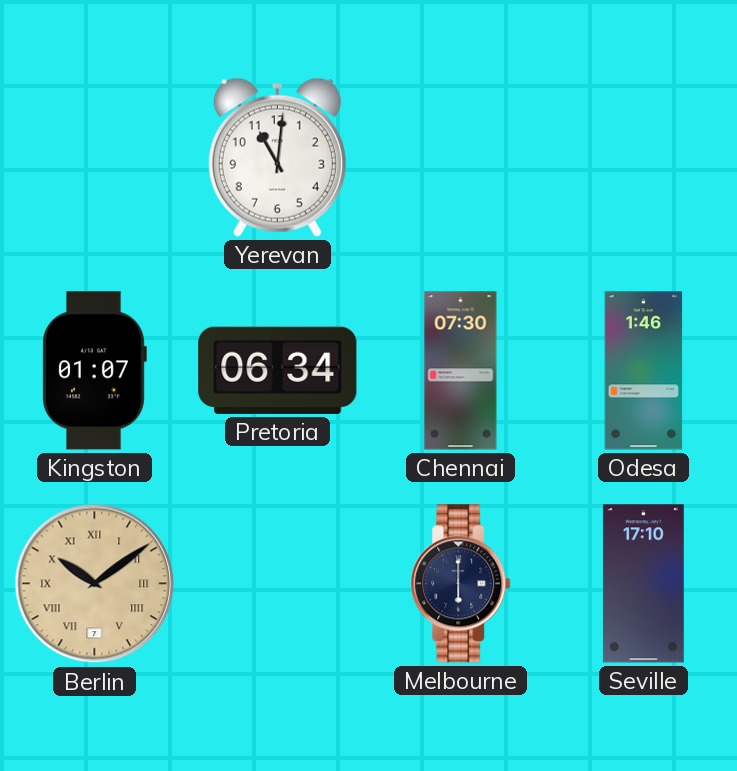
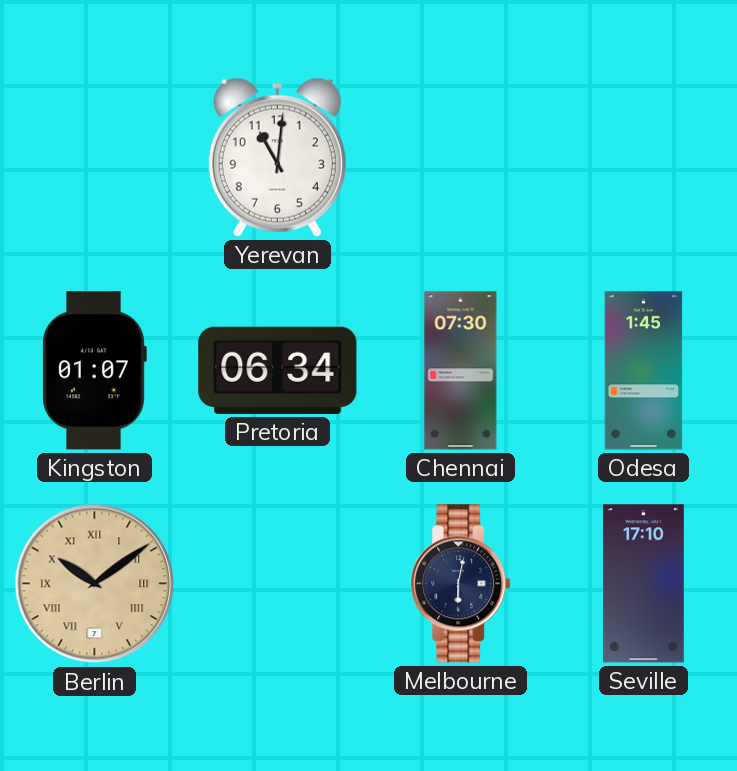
Odesa: 1:46 -> 1:45 (644, 371)
Melbourne: 6:00 -> 6:02 (461, 584)
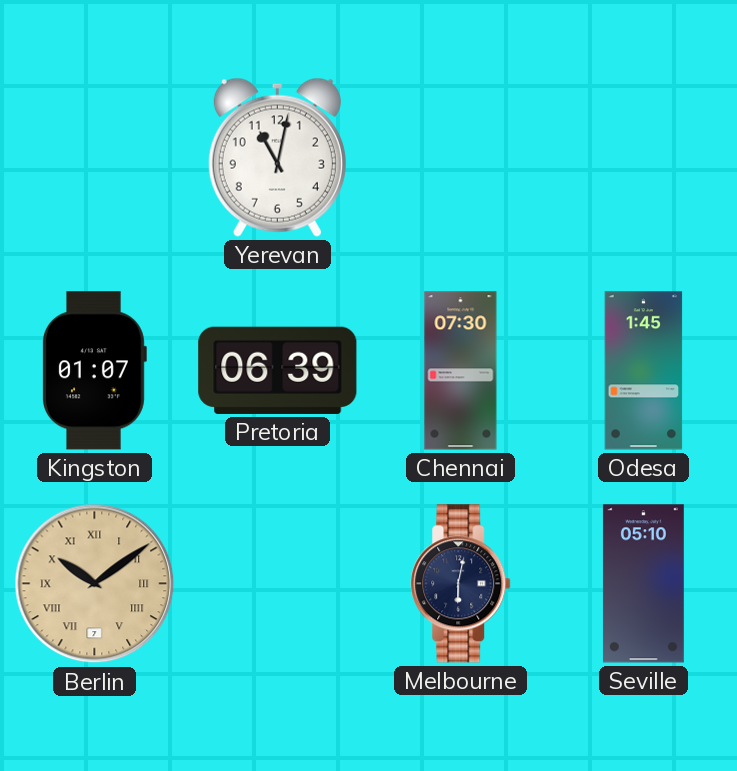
Yerevan: 11:01 -> 11:02 (277, 157)
Pretoria: 06:34 -> 06:39 (278, 370)
Seville: 17:10 -> 05:10 (643, 584)
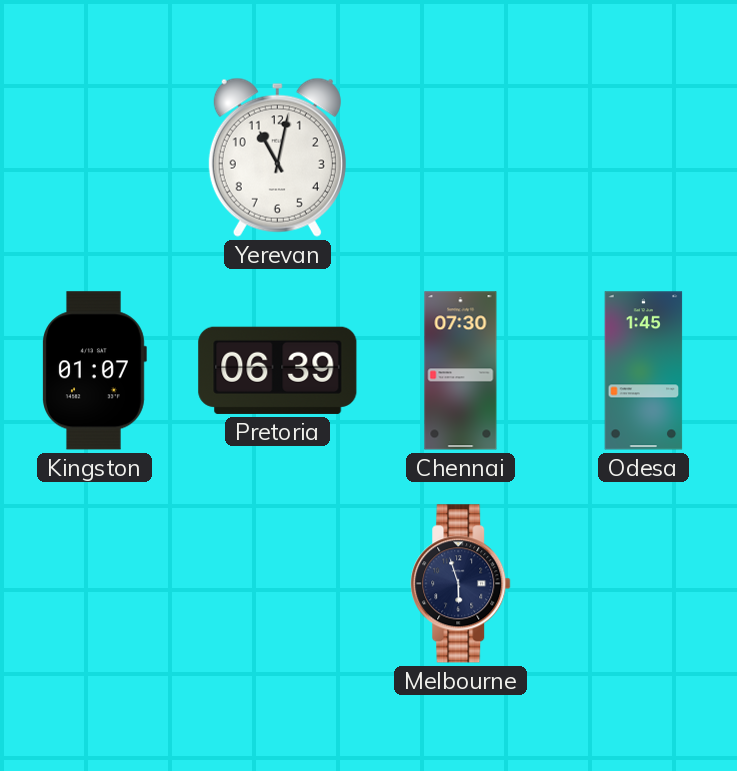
Berlin: 10:09 -> none (95, 584)
Melbourne: 6:02 -> 5:57 (461, 584)
Seville: 05:10 -> none (643, 584)
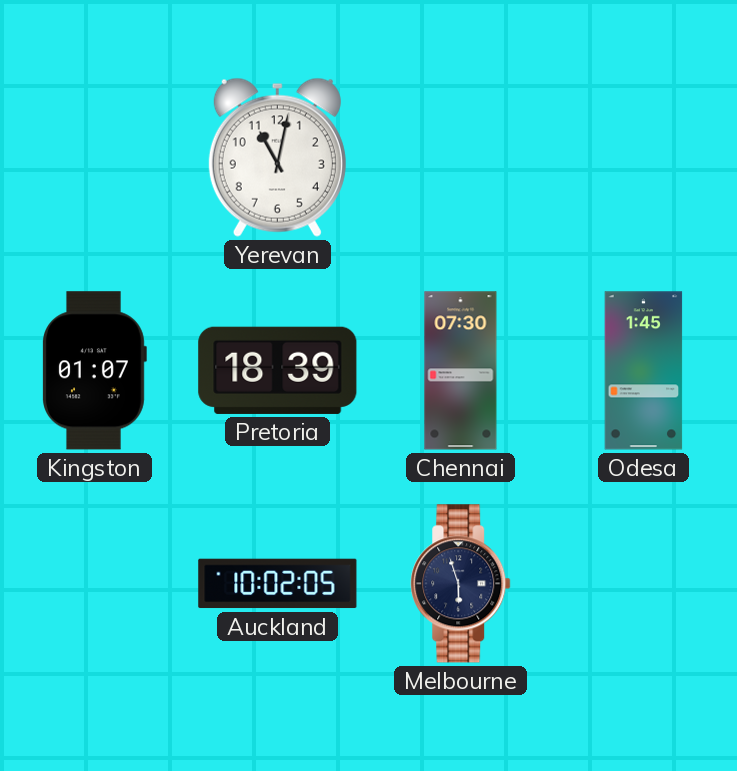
Pretoria: 06:39 -> 18:39 (278, 370)
Auckland: none -> 10:02 (278, 584)
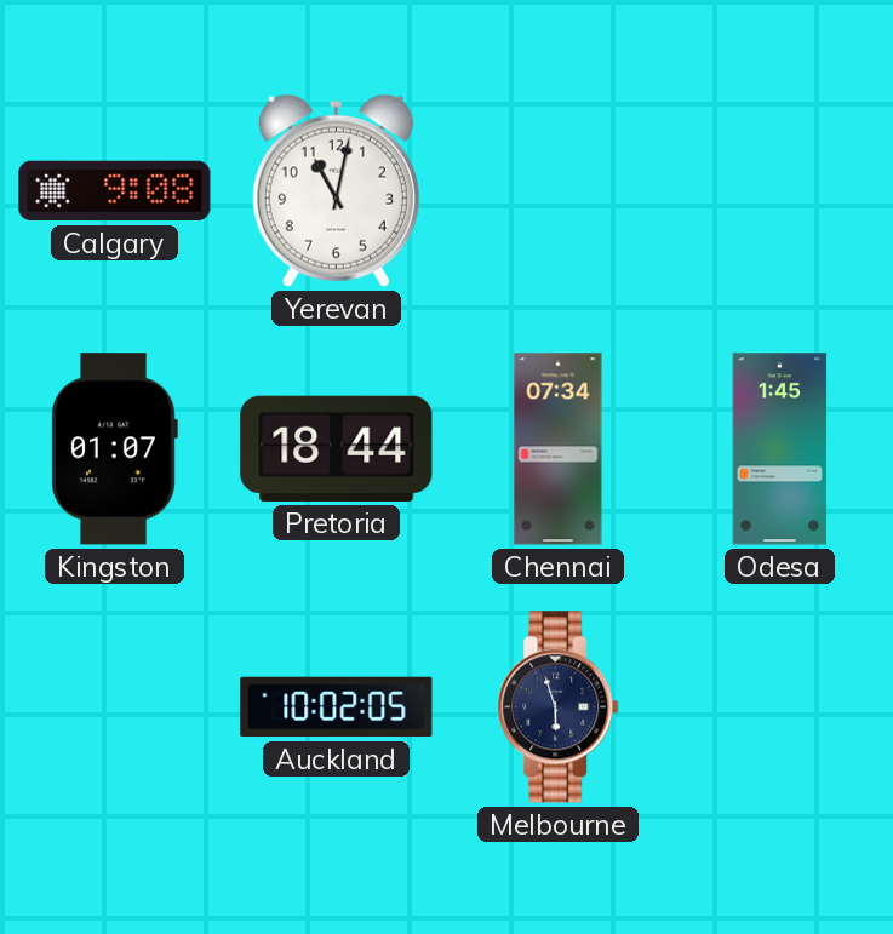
Calgary: none -> 9:08 (115, 191)
Pretoria: 18:39 -> 18:44 (337, 448)
Chennai: 07:30 -> 07:34 (559, 449)
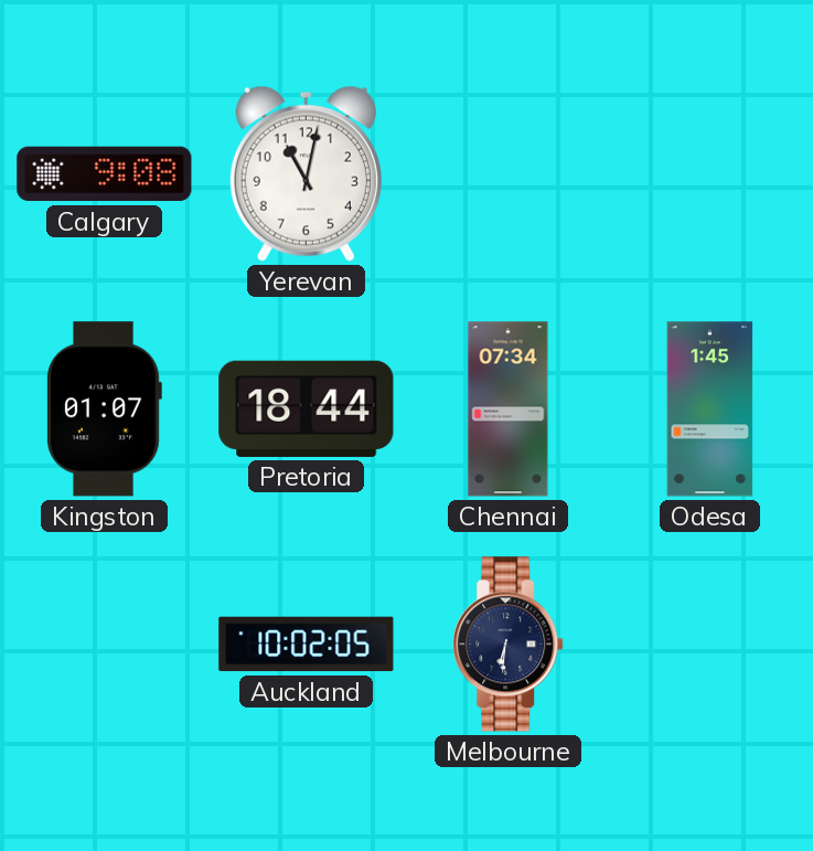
Melbourne: 5:57 -> 6:31 (509, 645)
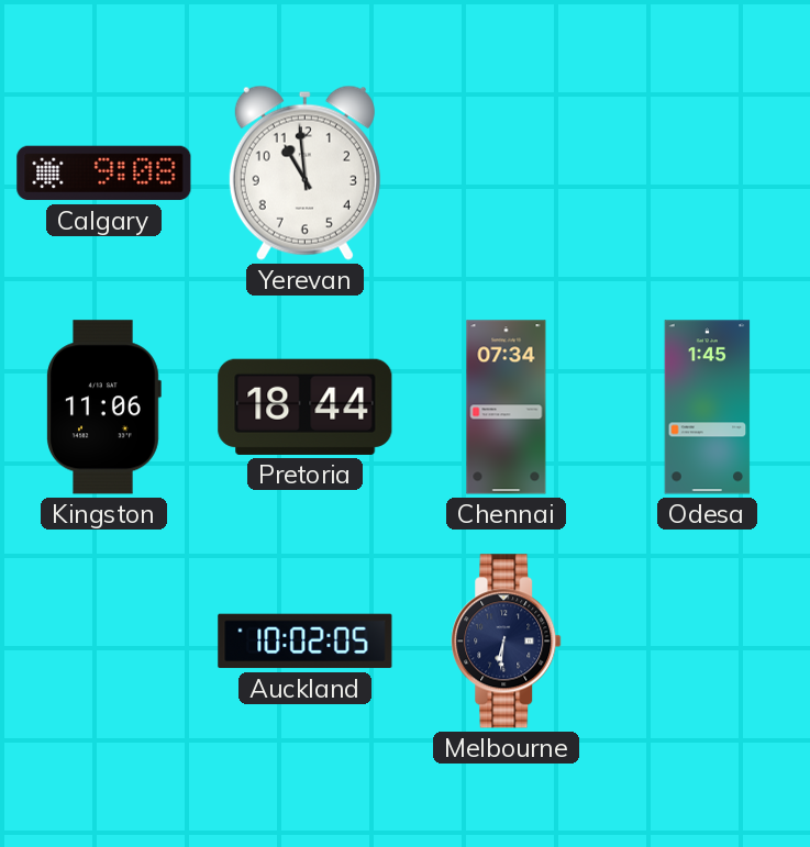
Yerevan: 11:02 -> 10:59 (304, 172)
Kingston: 01:07 -> 11:06 (103, 408)
